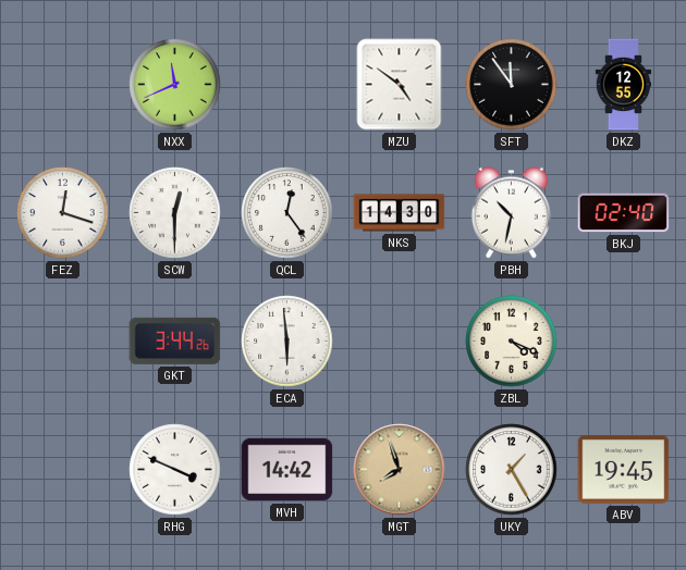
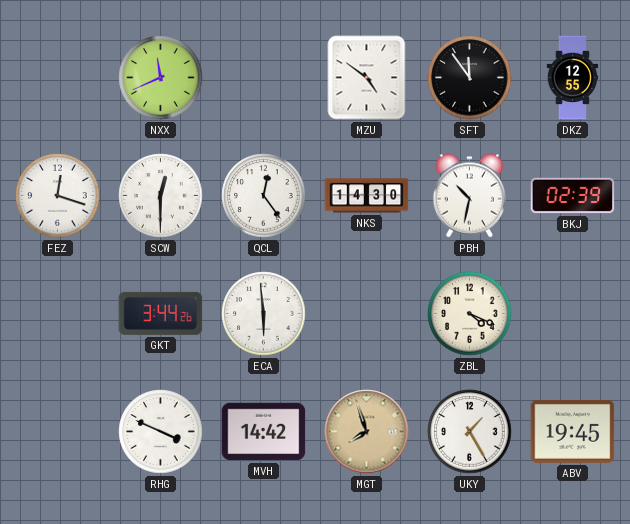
BKJ: 02:40 -> 02:39 (573, 196)
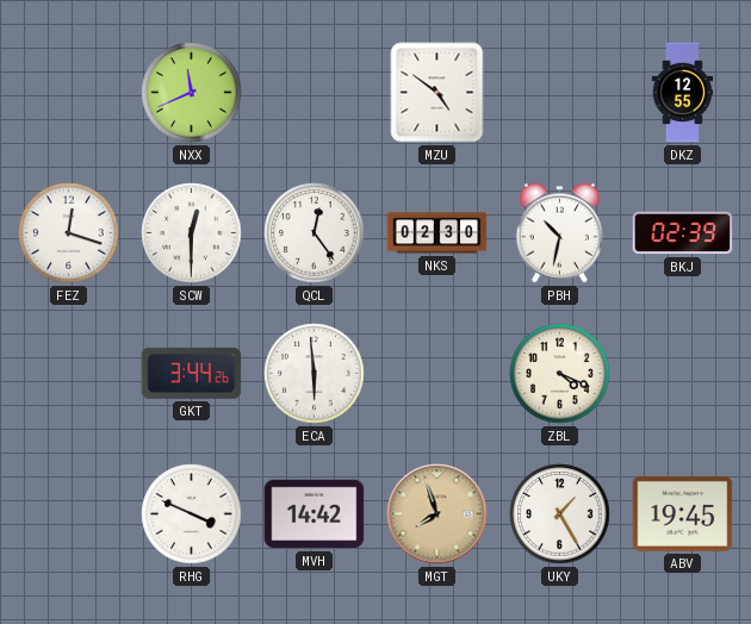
SFT: 11:54 -> none (470, 78)
NKS: 14:30 -> 02:30 (437, 233)
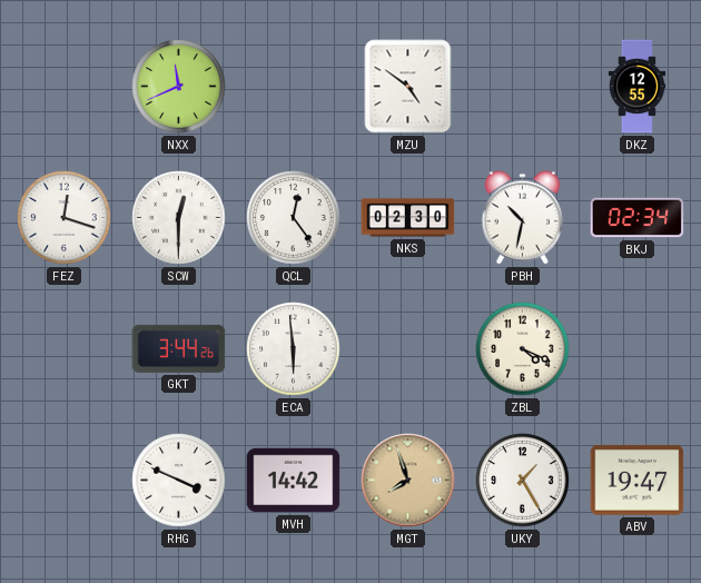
BKJ: 02:39 -> 02:34 (638, 218)
ABV: 19:45 -> 19:47 (638, 480)
